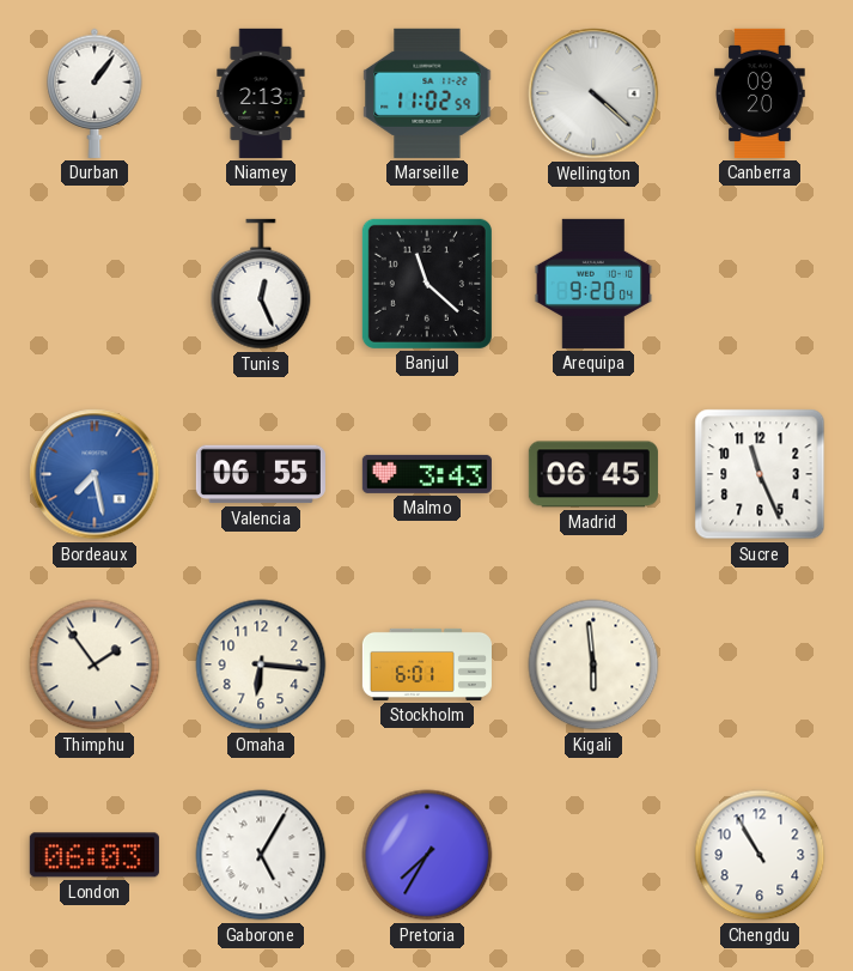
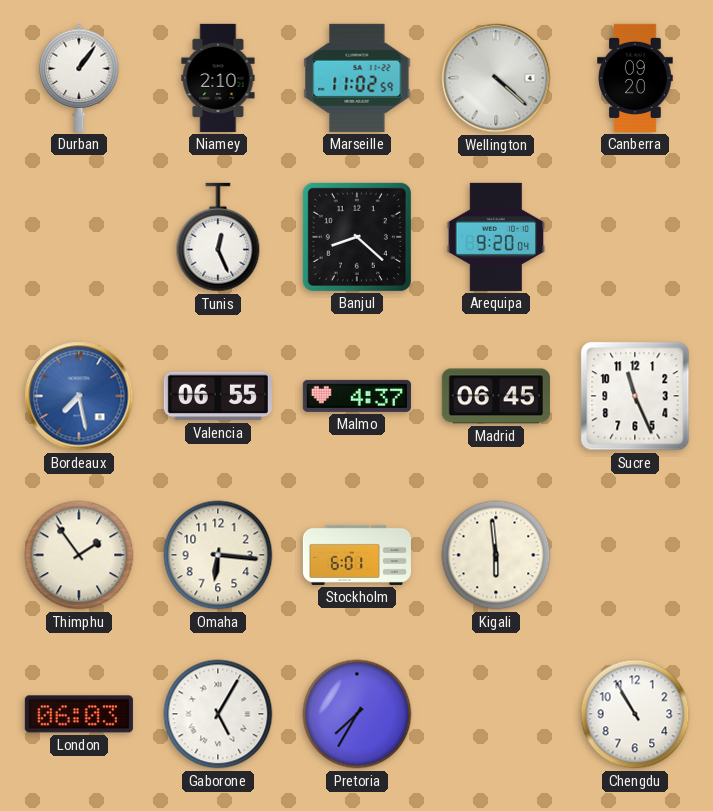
Niamey: 2:13 -> 2:10 (218, 78)
Banjul: 11:22 -> 8:22 (357, 237)
Malmo: 3:43 -> 4:37 (357, 396)
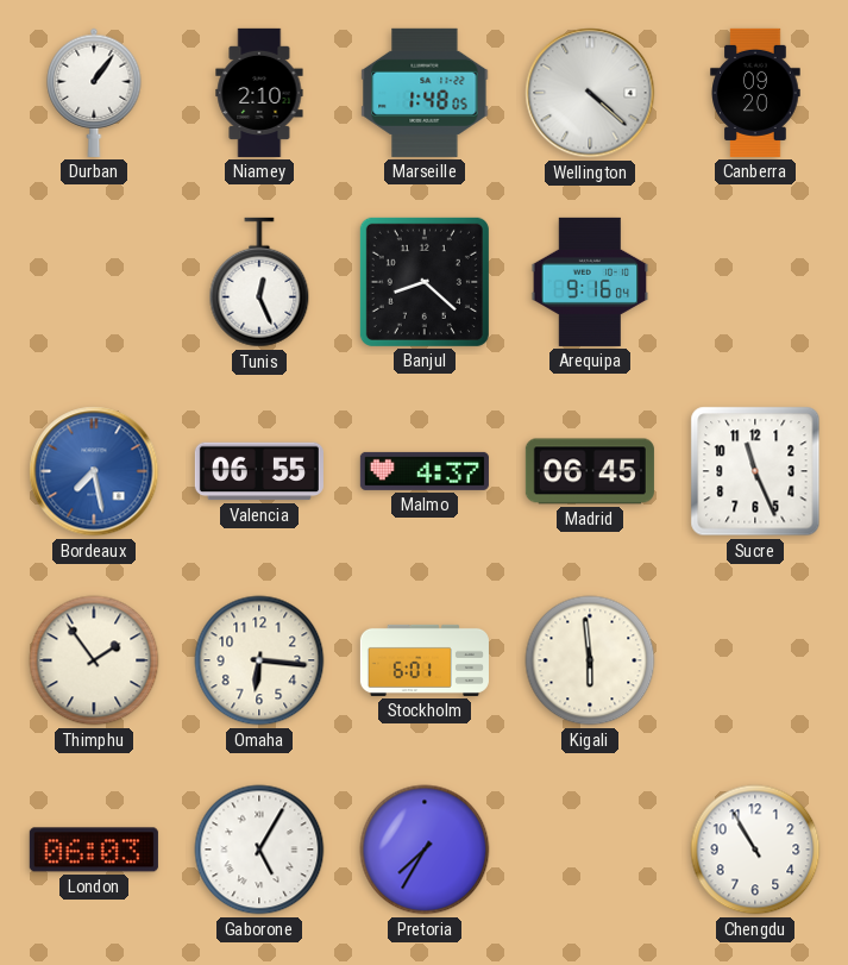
Marseille: 11:02 -> 1:48 (425, 93)
Arequipa: 9:20 -> 9:16 (590, 282)
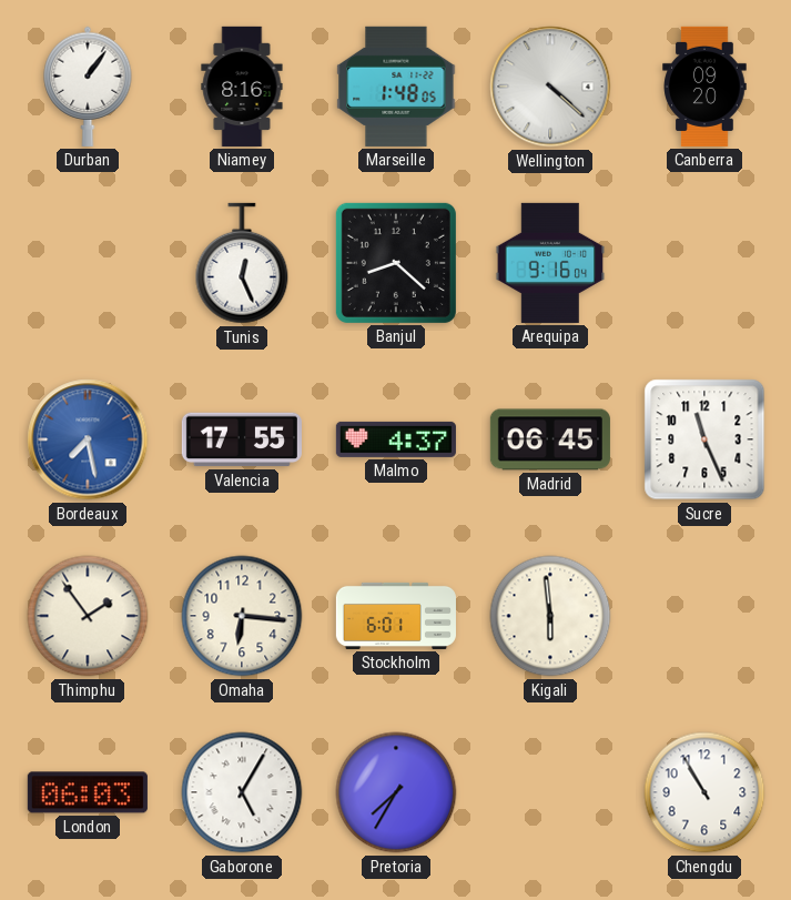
Niamey: 2:10 -> 8:16 (242, 87)
Valencia: 06:55 -> 17:55 (242, 439)
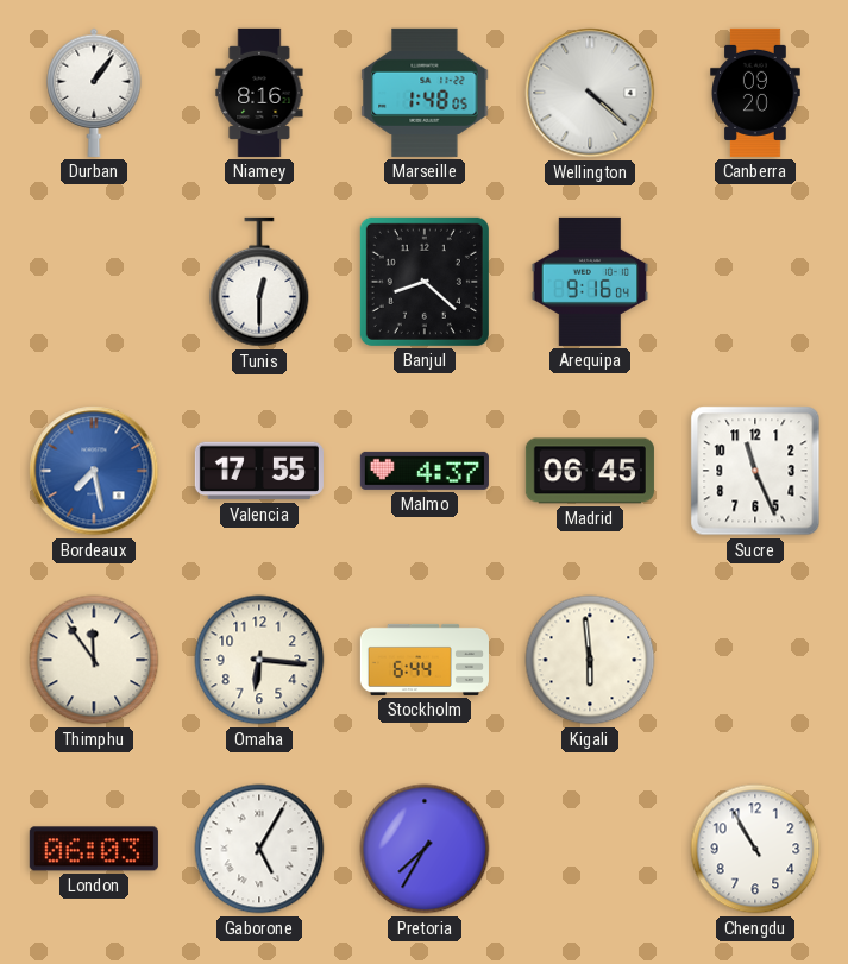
Tunis: 12:26 -> 12:30 (259, 282)
Thimphu: 1:54 -> 11:54 (94, 660)
Stockholm: 6:01 -> 6:44 (425, 660)
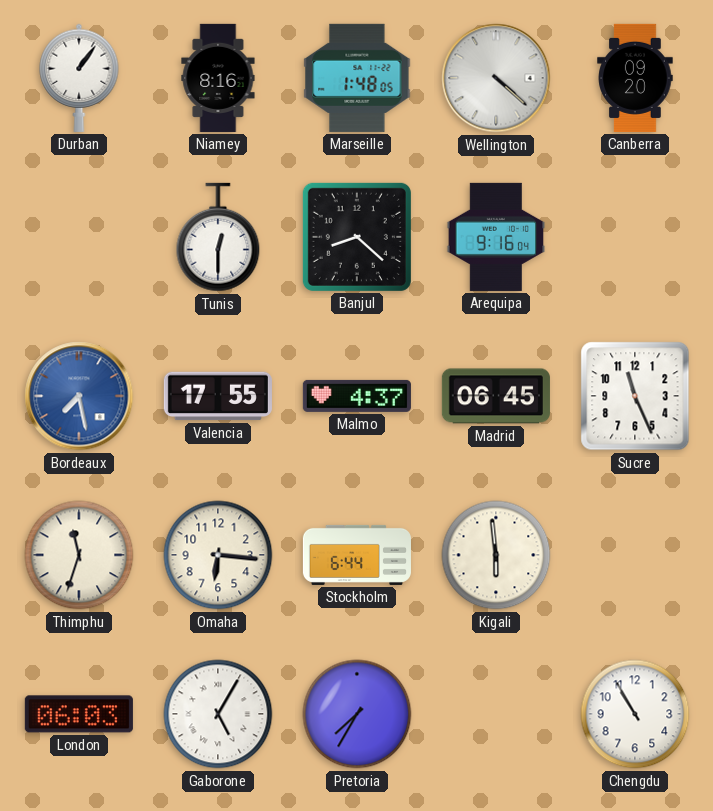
Thimphu: 11:54 -> 11:33 (79, 555)
